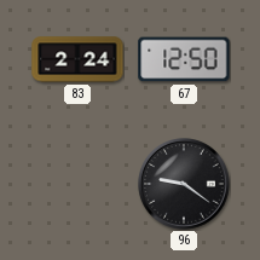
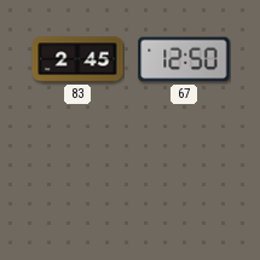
83: 2:24 -> 2:45 (77, 59)
96: 9:21 -> none (184, 184)
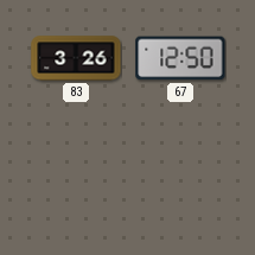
83: 2:45 -> 3:26 (76, 58)
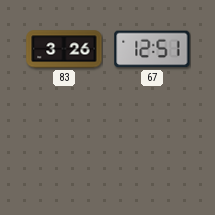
67: 12:50 -> 12:51 (152, 49)
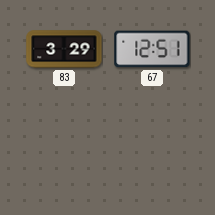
83: 3:26 -> 3:29 (64, 49)
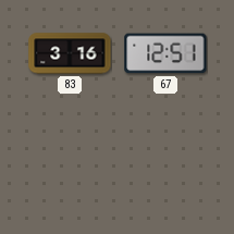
83: 3:29 -> 3:16 (70, 53)
